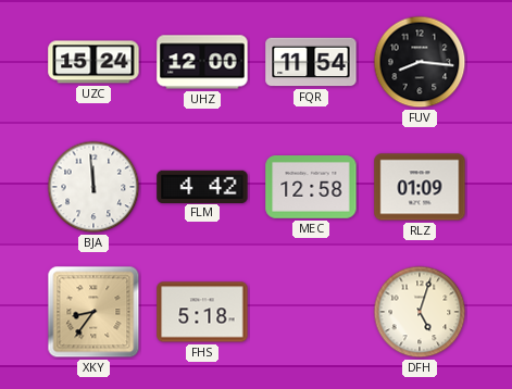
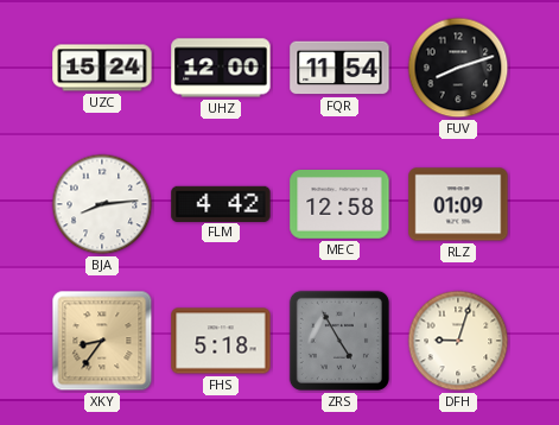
FUV: 8:16 -> 8:12 (458, 68)
BJA: 11:59 -> 8:14 (102, 204)
ZRS: none -> 4:55 (339, 341)
DFH: 5:03 -> 9:03 (458, 341)
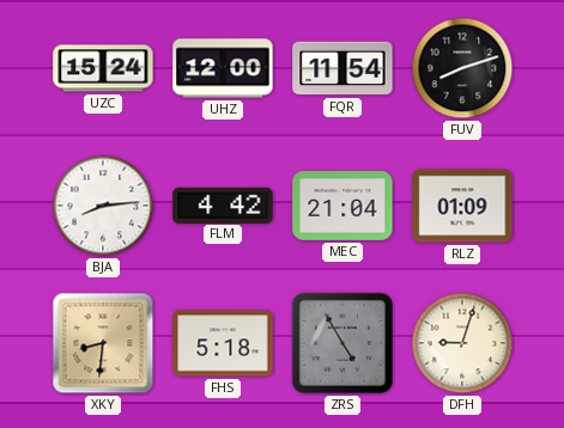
MEC: 12:58 -> 21:04 (342, 207)
XKY: 8:36 -> 8:31 (103, 343)
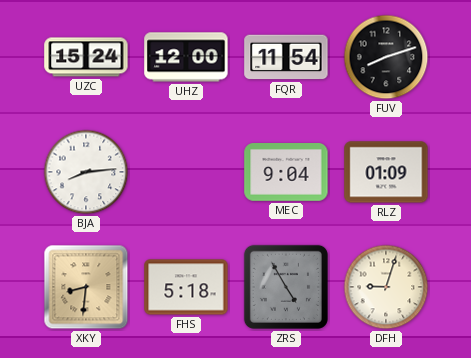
FLM: 4:42 -> none (223, 204)
MEC: 21:04 -> 9:04 (286, 173)
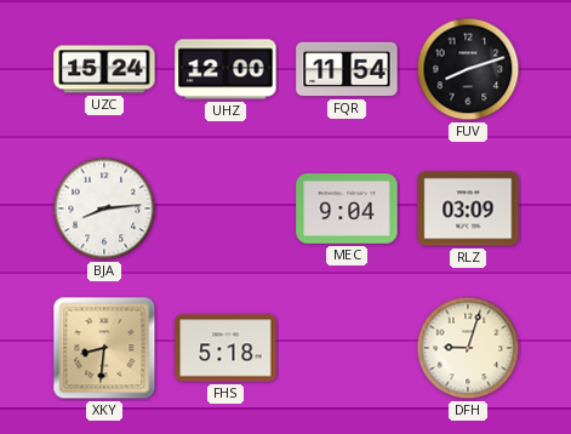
RLZ: 01:09 -> 03:09 (468, 209)
ZRS: 4:55 -> none (286, 287)
